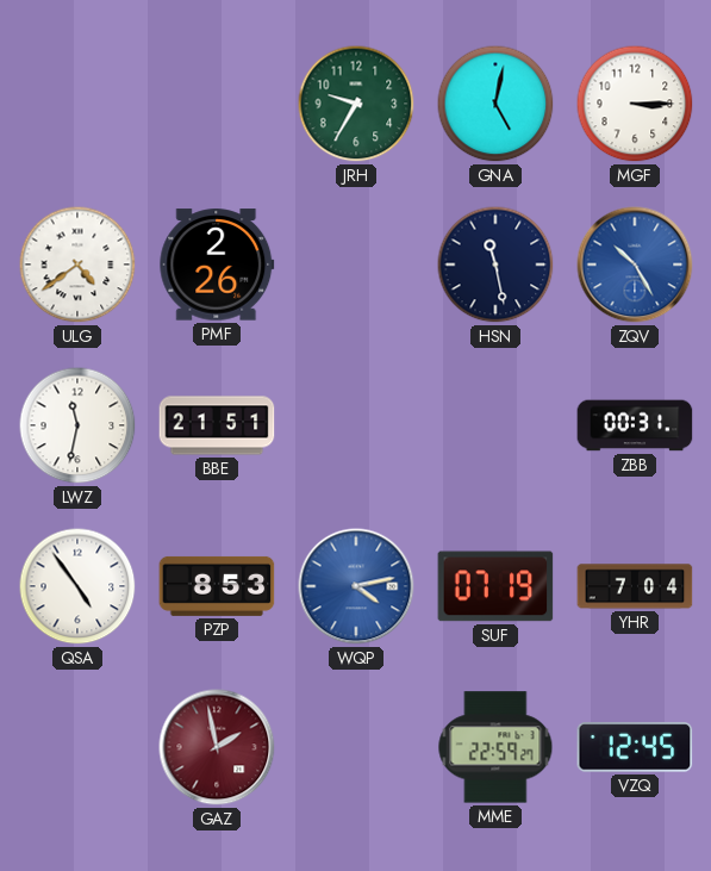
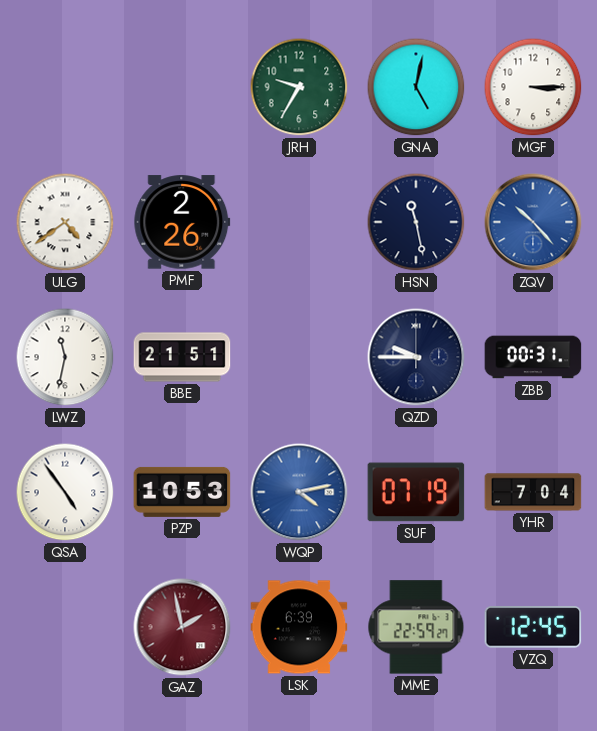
ZQV: 10:25 -> 10:23 (533, 222)
QZD: none -> 9:45 (416, 357)
PZP: 8:53 -> 10:53 (182, 492)
LSK: none -> 6:39 (299, 627)
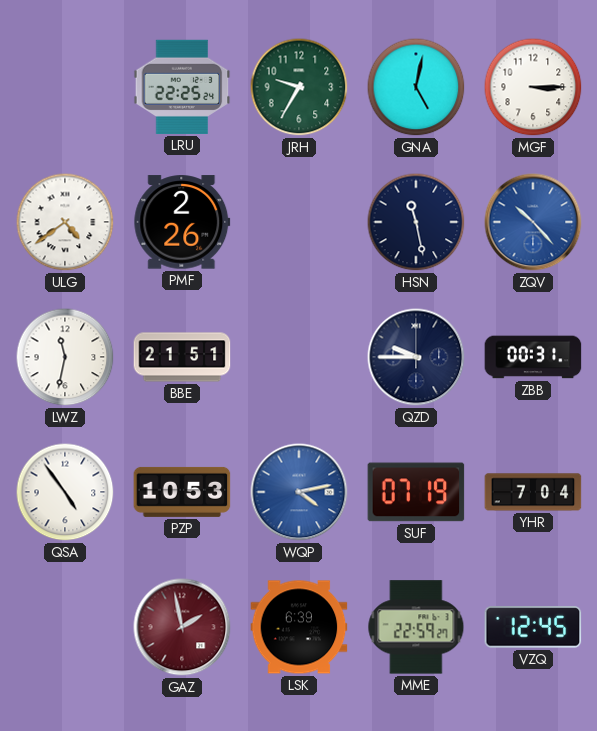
LRU: none -> 22:25 (182, 87)
